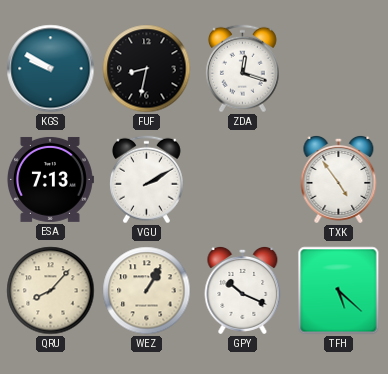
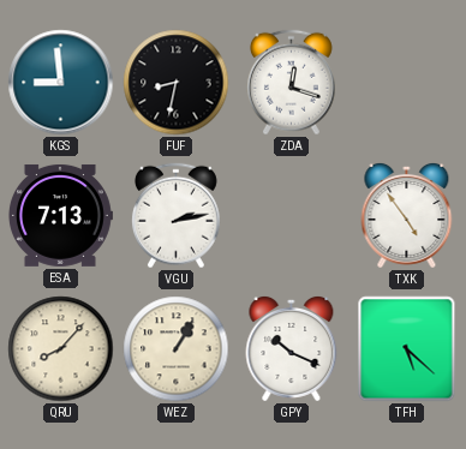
KGS: 9:50 -> 8:59 (61, 83)
VGU: 2:10 -> 2:13 (175, 216)
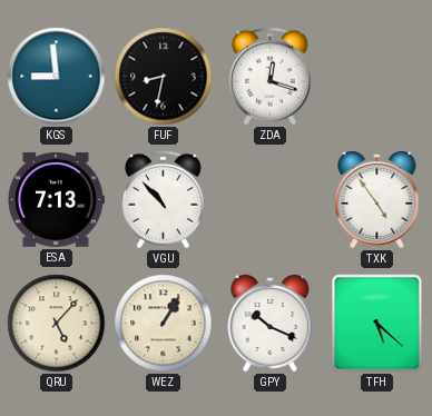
VGU: 2:13 -> 10:53 (163, 200)
QRU: 8:07 -> 5:07 (57, 324)
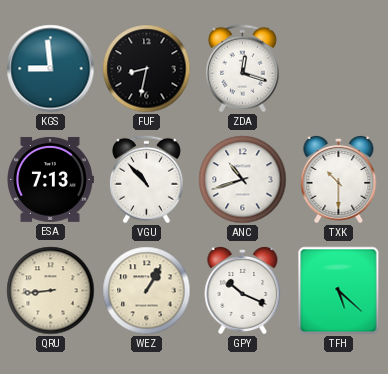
ANC: none -> 10:42 (243, 180)
TXK: 4:54 -> 10:30 (339, 179)
QRU: 5:07 -> 8:44 (51, 291)
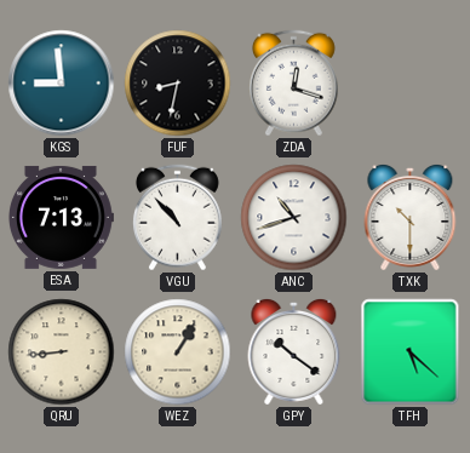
GPY: 10:19 -> 10:21 (294, 351)
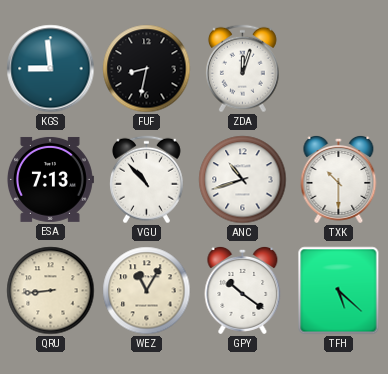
ZDA: 12:18 -> 12:03 (242, 69)
WEZ: 1:05 -> 11:05 (147, 291)
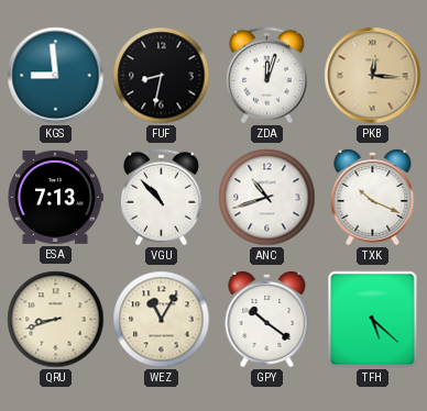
PKB: none -> 12:16 (373, 76)
TXK: 10:30 -> 10:19 (373, 197)
QRU: 8:44 -> 8:42 (56, 320)
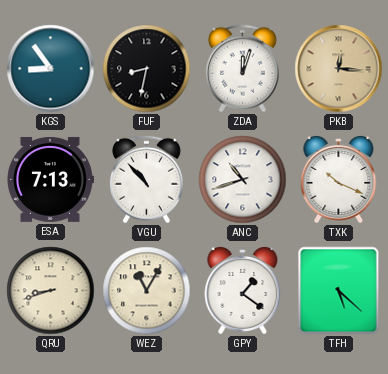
KGS: 8:59 -> 8:54 (51, 69)
GPY: 10:21 -> 1:21 (243, 290)
